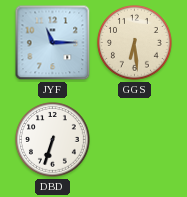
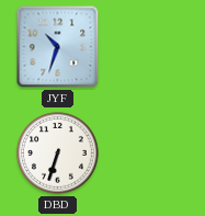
JYF: 11:15 -> 10:33 (58, 47)
GGS: 6:29 -> none (135, 43)
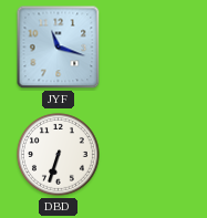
JYF: 10:33 -> 11:18 (59, 48)
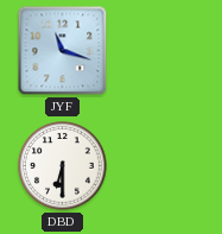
DBD: 6:33 -> 6:30 (63, 166)
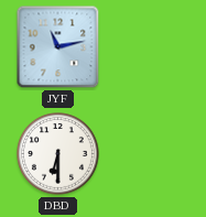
JYF: 11:18 -> 11:13 (58, 47)
